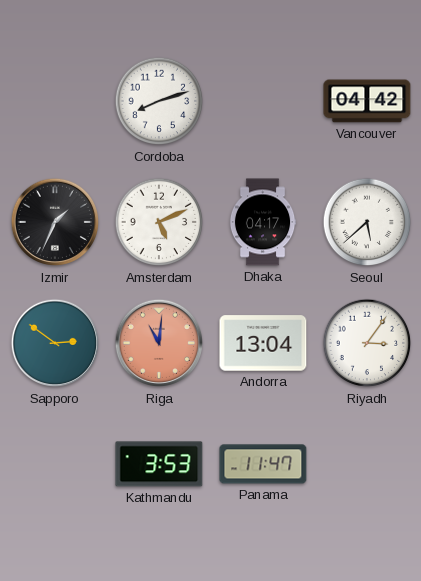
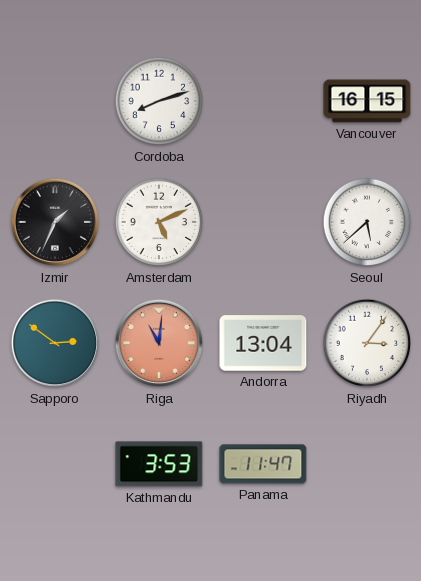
Vancouver: 04:42 -> 16:15 (367, 101)
Dhaka: 04:17 -> none (263, 222)
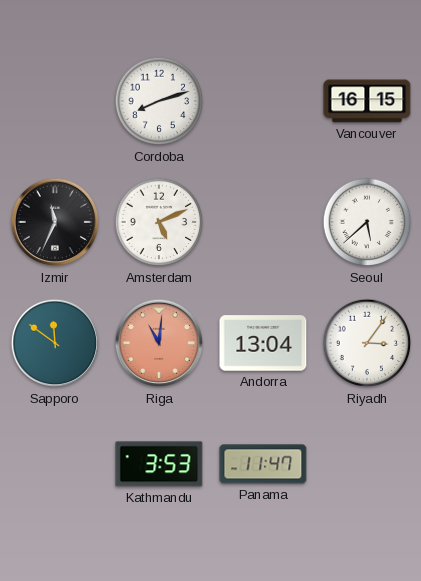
Izmir: 1:34 -> 11:34 (55, 222)
Sapporo: 2:51 -> 11:51 (55, 343)
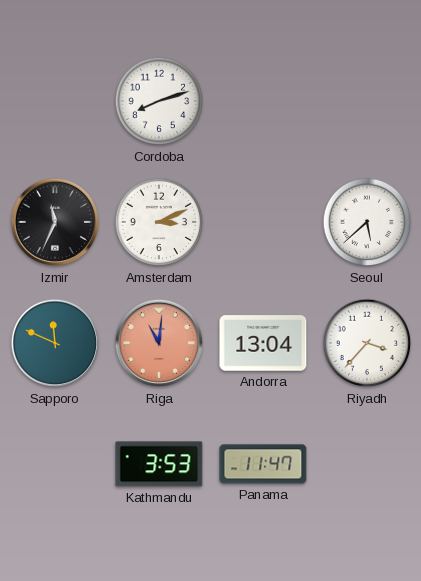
Vancouver: 16:15 -> none (367, 101)
Amsterdam: 5:11 -> 3:11 (159, 222)
Sapporo: 11:51 -> 11:49 (55, 343)
Riyadh: 3:06 -> 3:37 (367, 343)
